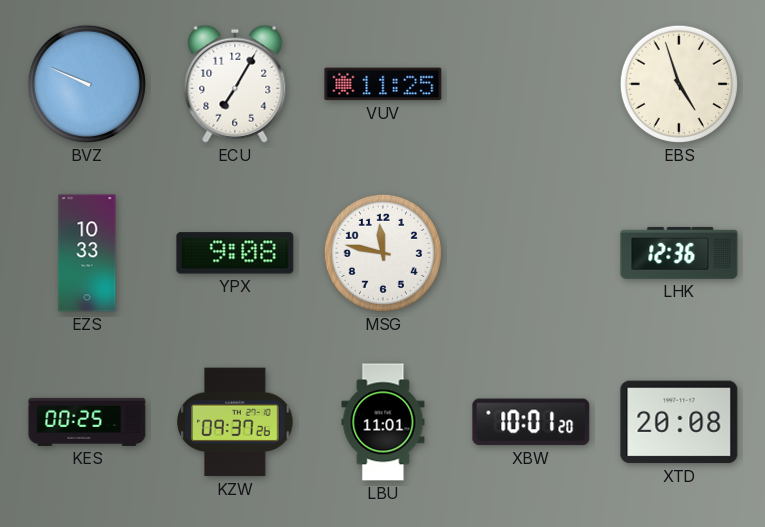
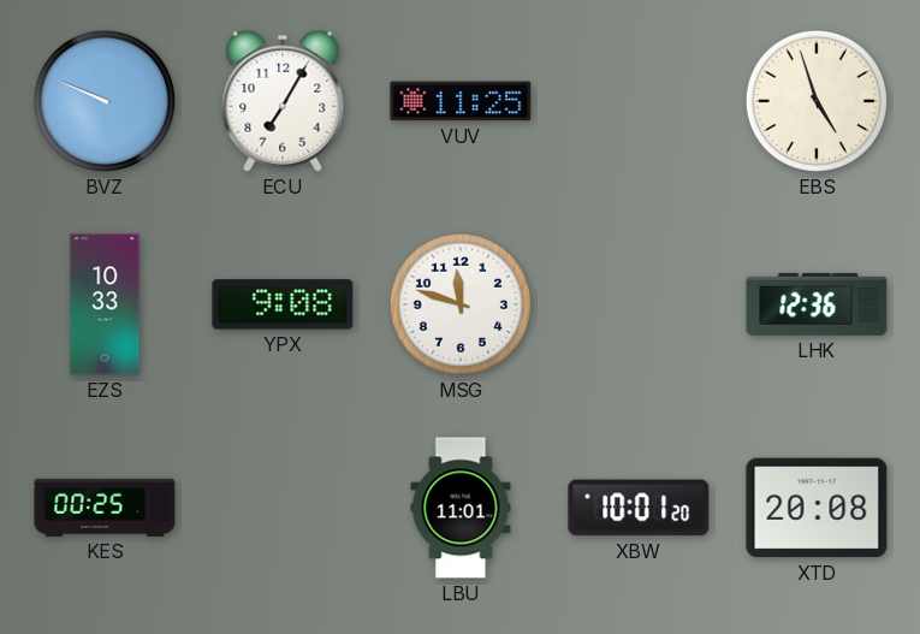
MSG: 11:47 -> 11:48 (461, 304)
KZW: 09:37 -> none (235, 422)
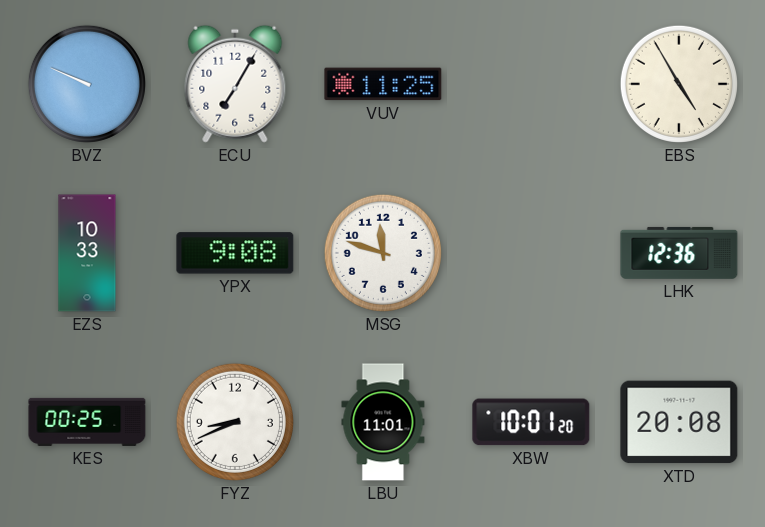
EBS: 4:57 -> 4:55 (679, 84)
FYZ: none -> 8:41 (235, 422)
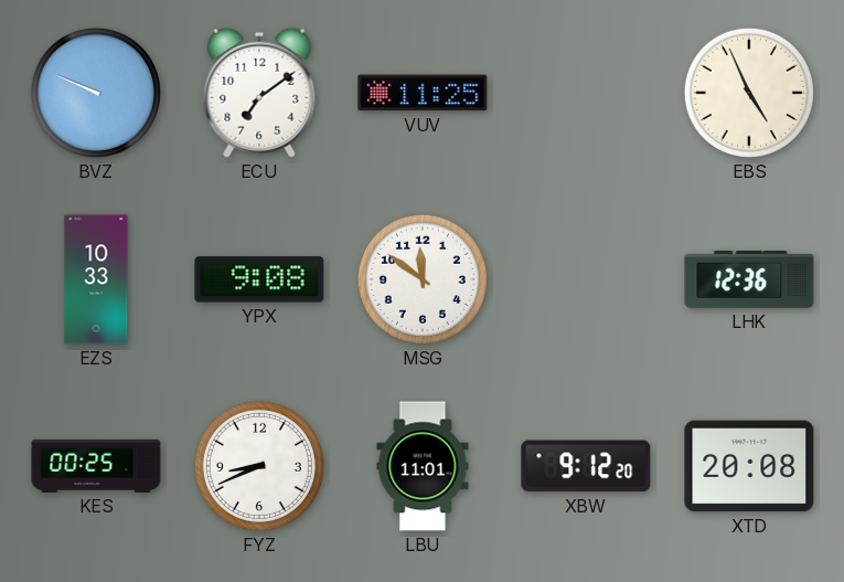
ECU: 7:05 -> 7:09 (259, 93)
EBS: 4:55 -> 4:56 (749, 93)
MSG: 11:48 -> 11:51 (423, 279)
XBW: 10:01 -> 9:12 (586, 466)
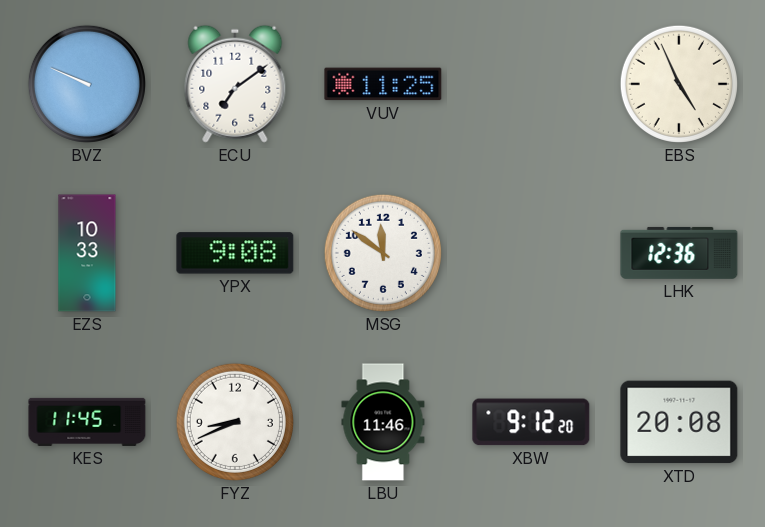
KES: 00:25 -> 11:45 (87, 422)
LBU: 11:01 -> 11:46 (383, 422)
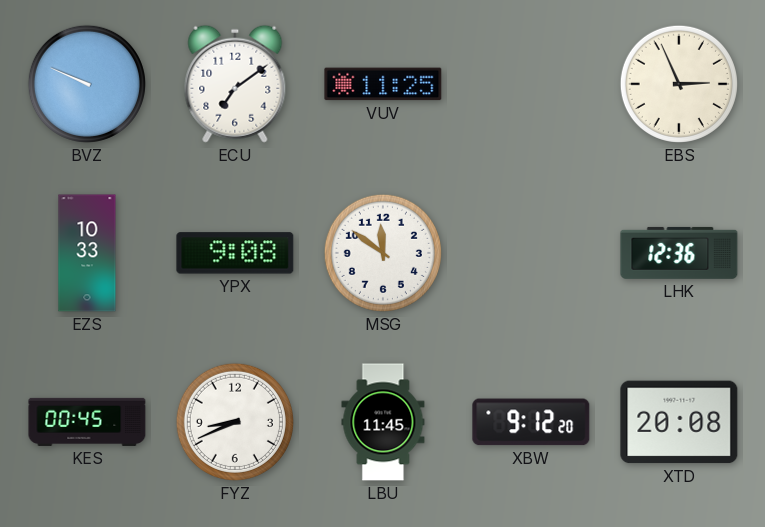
EBS: 4:56 -> 2:56 (679, 84)
KES: 11:45 -> 00:45 (87, 422)
LBU: 11:46 -> 11:45 (383, 422)
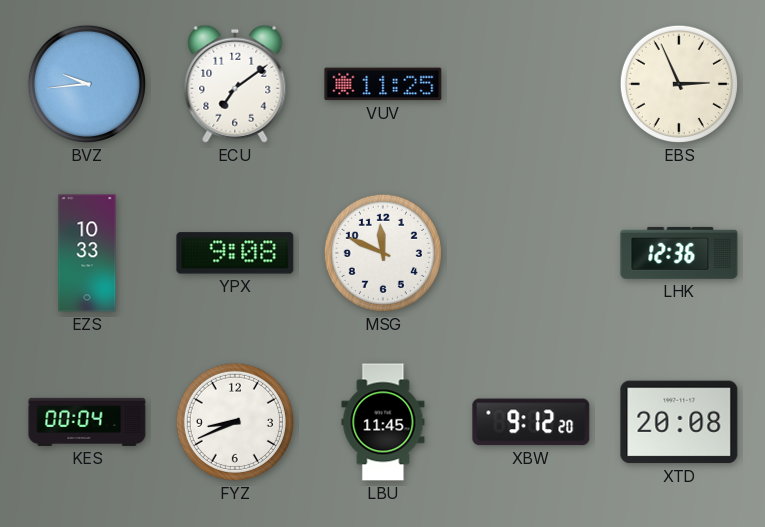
BVZ: 9:49 -> 9:44 (87, 84)
MSG: 11:51 -> 11:49 (383, 253)
KES: 00:45 -> 00:04 (87, 422)
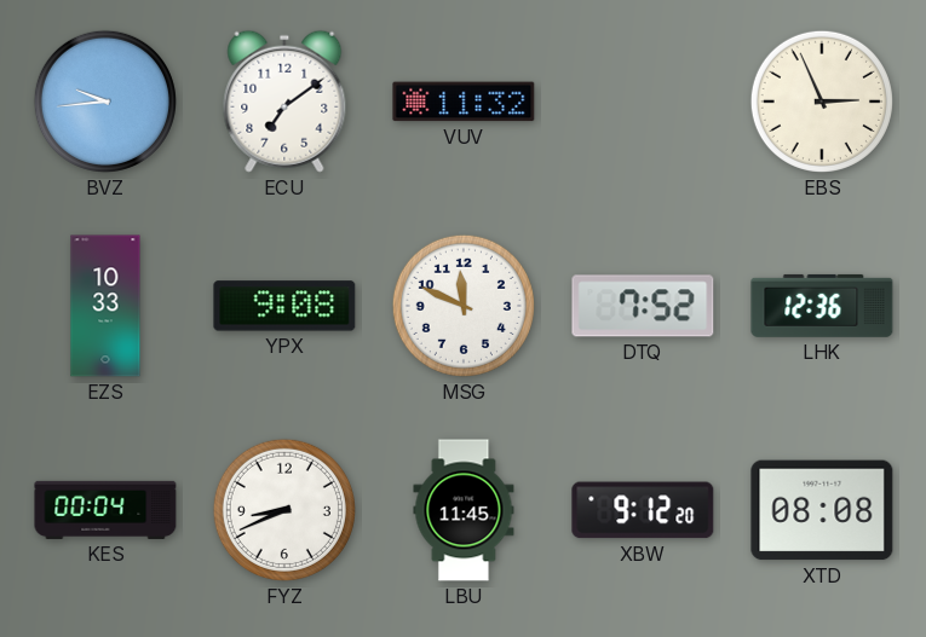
VUV: 11:25 -> 11:32 (464, 102)
DTQ: none -> 7:52 (643, 306)
XTD: 20:08 -> 08:08 (822, 510)
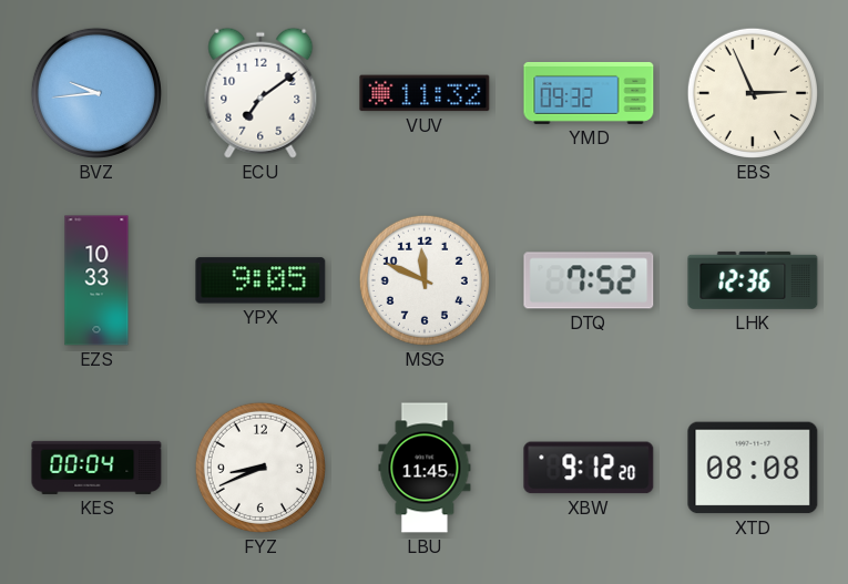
YMD: none -> 09:32 (589, 93)
YPX: 9:08 -> 9:05 (260, 280)
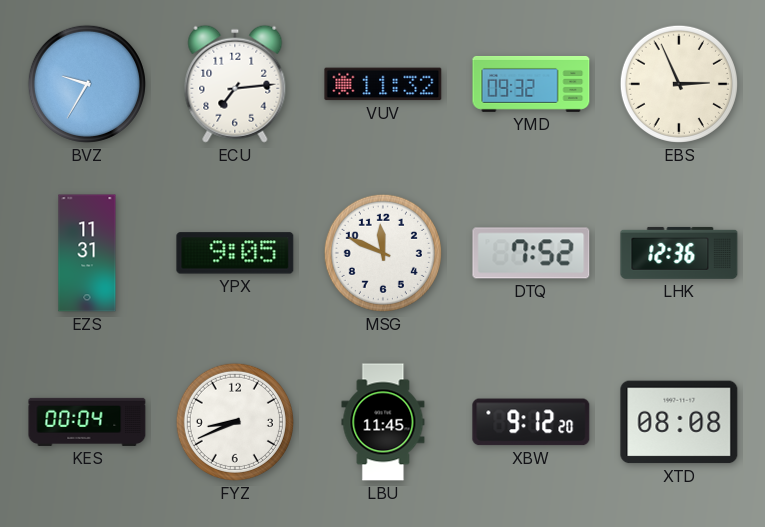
BVZ: 9:44 -> 9:35 (87, 84)
ECU: 7:09 -> 7:14 (235, 84)
EZS: 10:33 -> 11:31 (87, 253)
